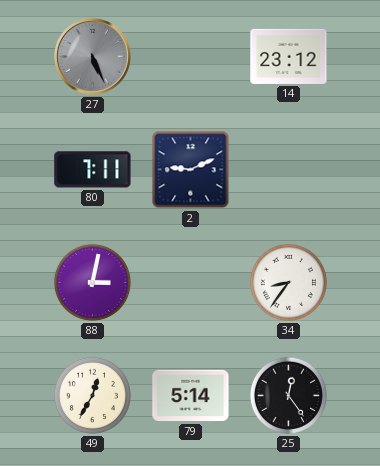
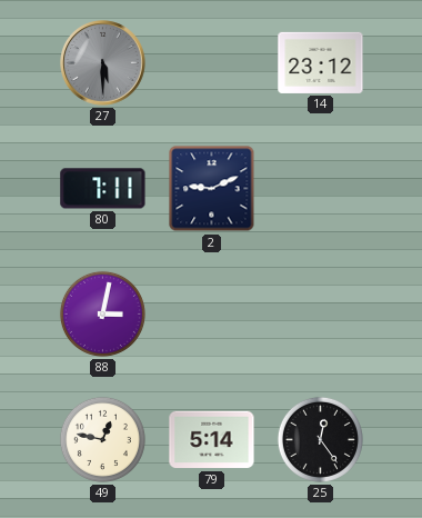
27: 5:26 -> 5:30 (103, 63)
34: 8:36 -> none (288, 282)
49: 12:35 -> 12:47 (102, 439)
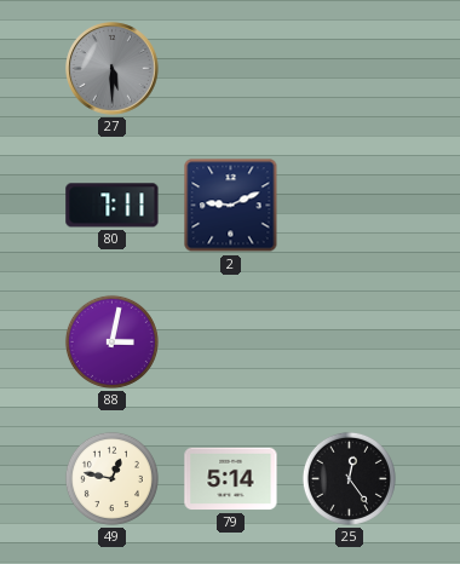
14: 23:12 -> none (321, 62)
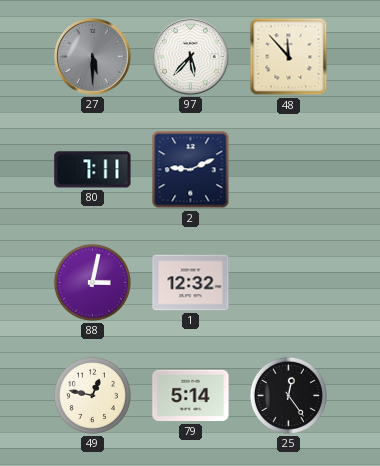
97: none -> 5:37 (191, 57)
48: none -> 11:53 (289, 57)
1: none -> 12:32 (191, 283)
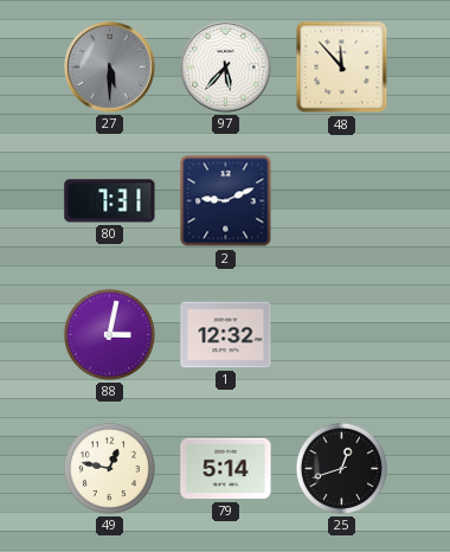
80: 7:11 -> 7:31 (110, 201)
25: 12:24 -> 12:42 (341, 468)
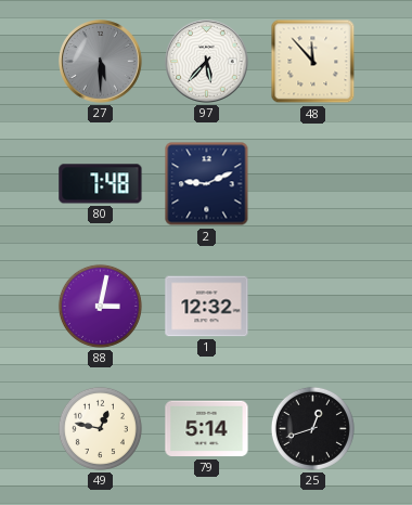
80: 7:31 -> 7:48 (101, 184)
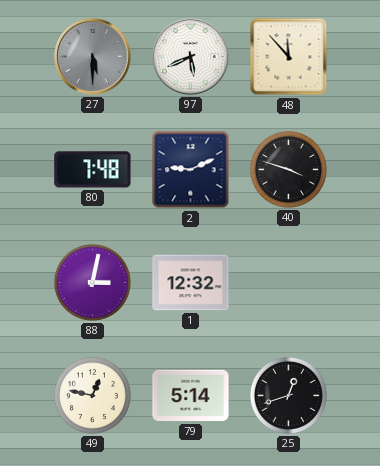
97: 5:37 -> 5:41 (191, 57)
40: none -> 3:48 (288, 169)
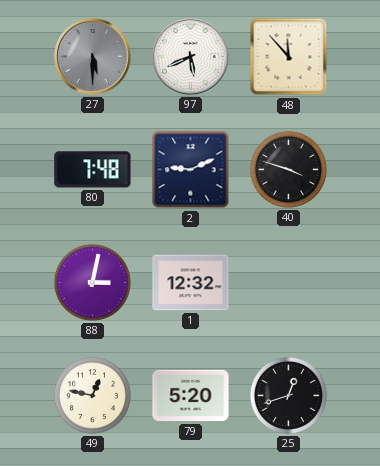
79: 5:14 -> 5:20 (191, 396)
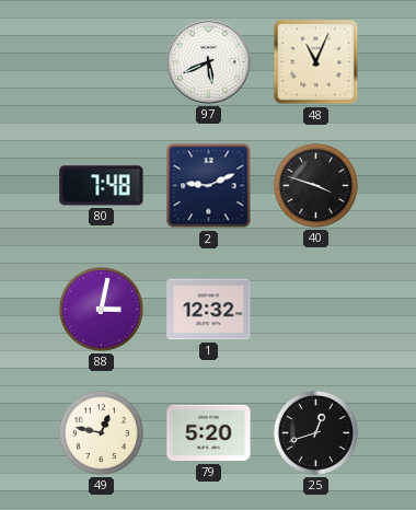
27: 5:30 -> none (93, 57)
48: 11:53 -> 11:04 (316, 62)
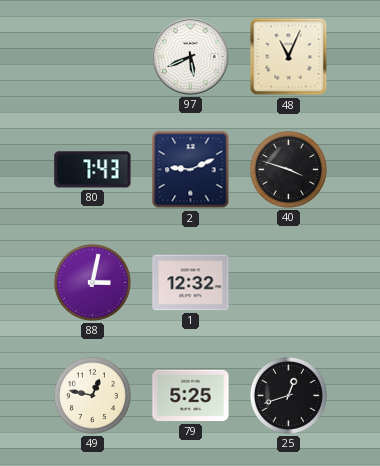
80: 7:48 -> 7:43 (93, 170)
79: 5:20 -> 5:25 (191, 396)
